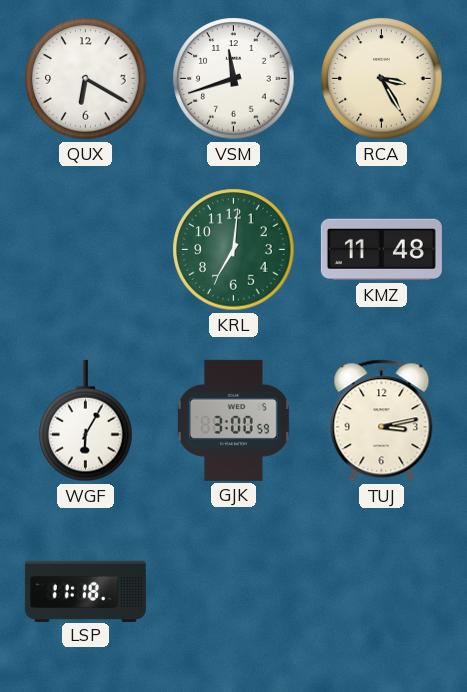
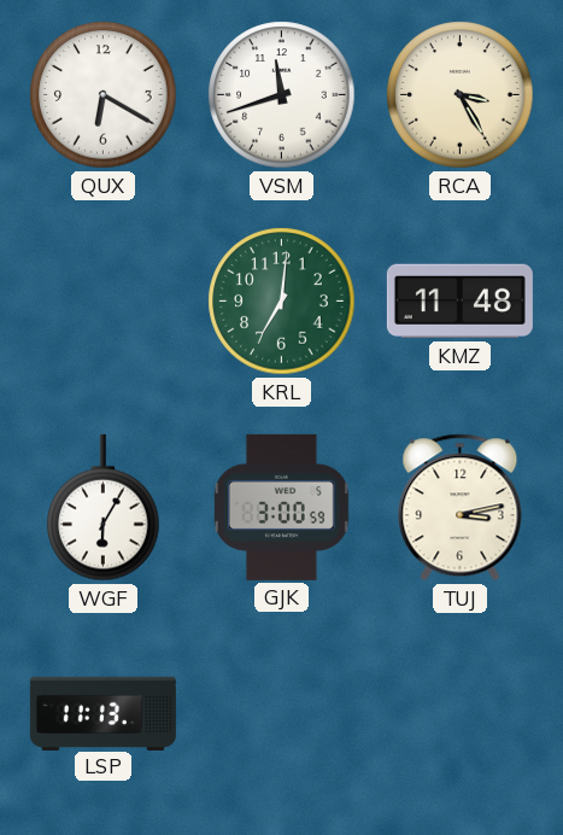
LSP: 11:18 -> 11:13 (102, 713)
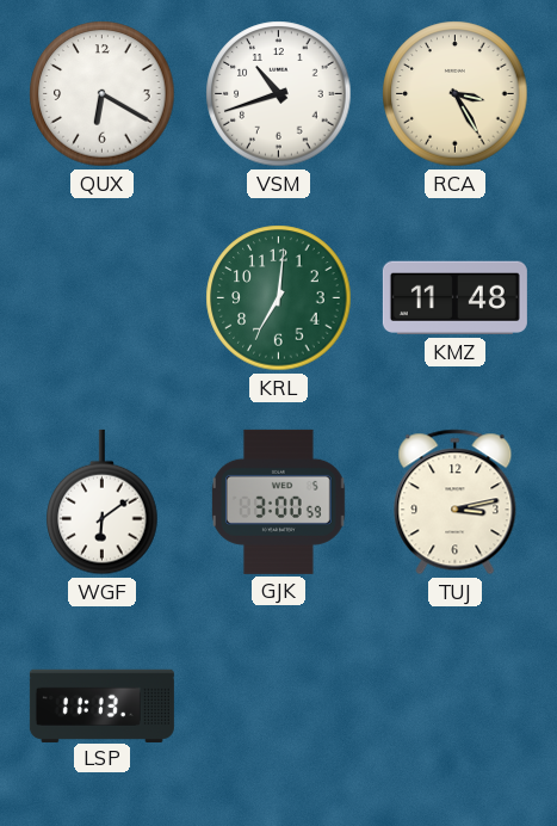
VSM: 11:42 -> 10:42 (279, 94)
WGF: 6:05 -> 6:09 (103, 503)
